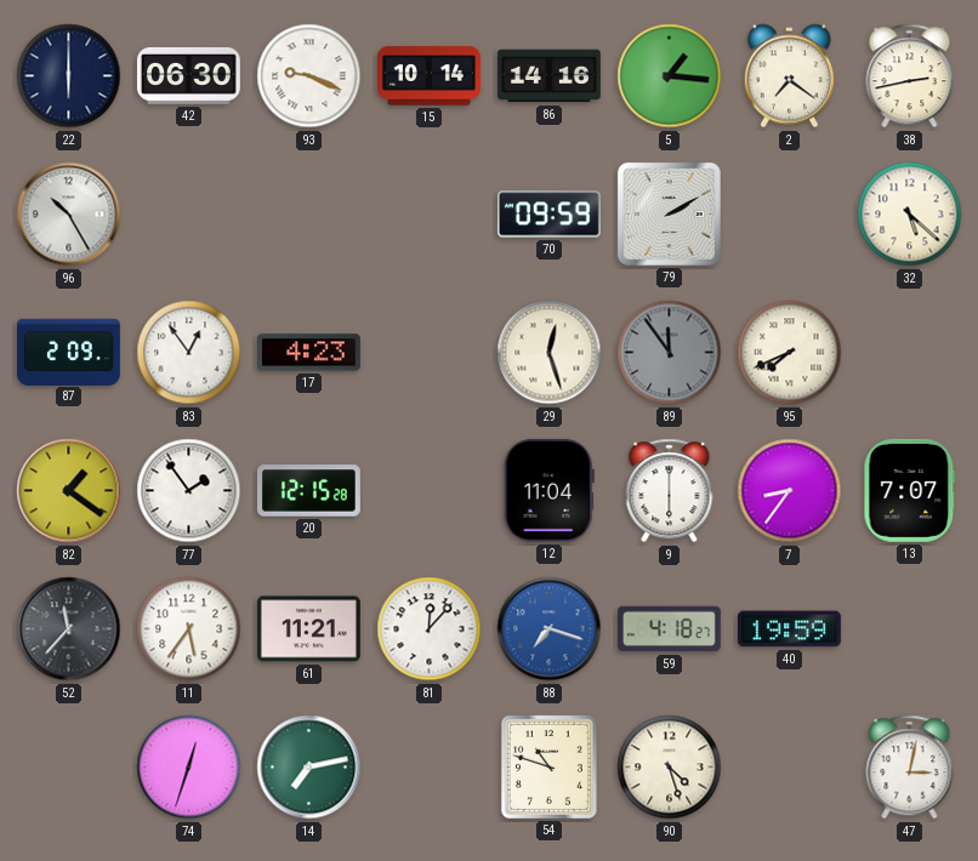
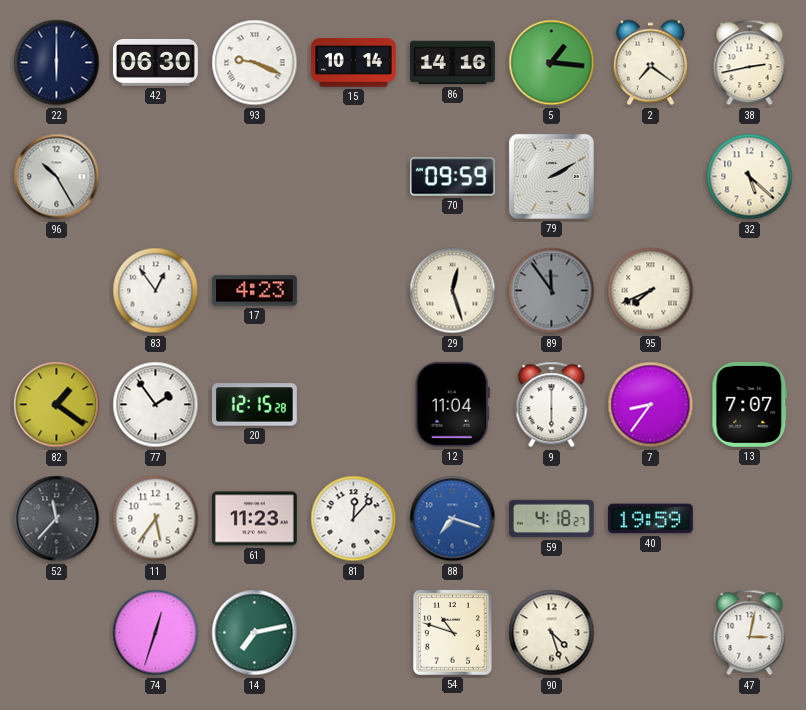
87: 2:09 -> none (69, 352)
61: 11:21 -> 11:23 (254, 519)
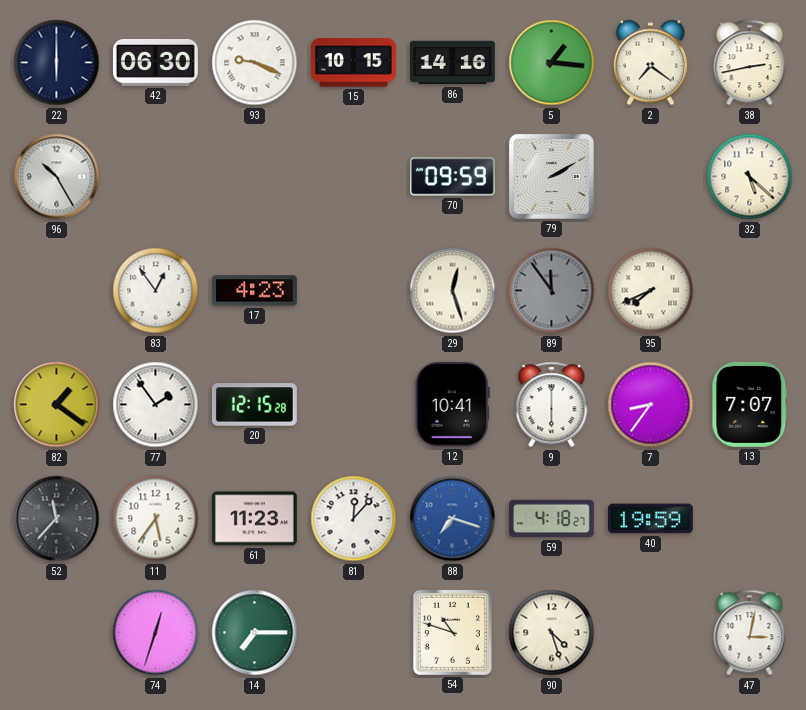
15: 10:14 -> 10:15 (354, 63)
12: 11:04 -> 10:41 (452, 404)
14: 7:13 -> 7:15 (255, 633)
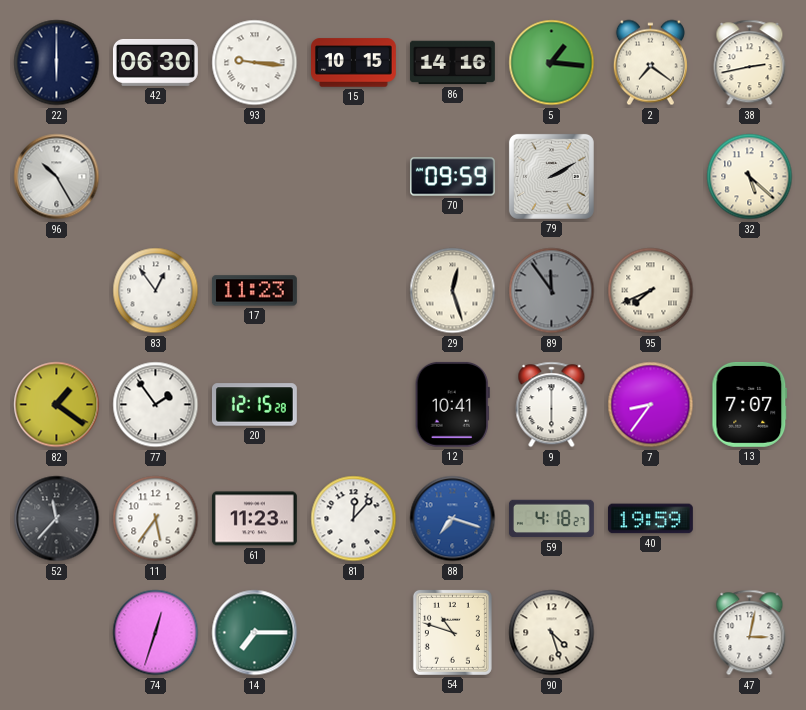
93: 9:19 -> 9:16 (255, 63)
17: 4:23 -> 11:23 (254, 291)
